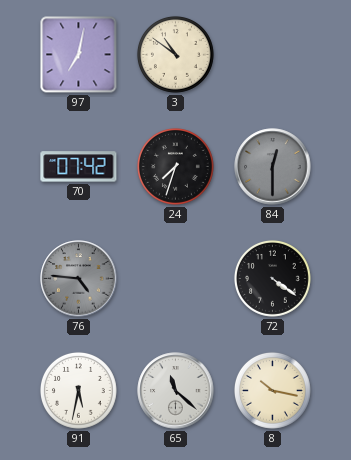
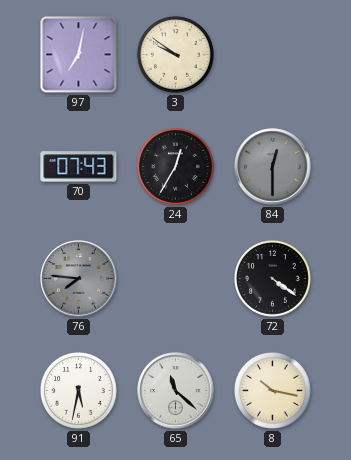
3: 10:51 -> 9:51 (175, 54)
70: 07:42 -> 07:43 (79, 167)
24: 7:33 -> 12:35 (175, 166)
76: 4:46 -> 7:46 (79, 279)
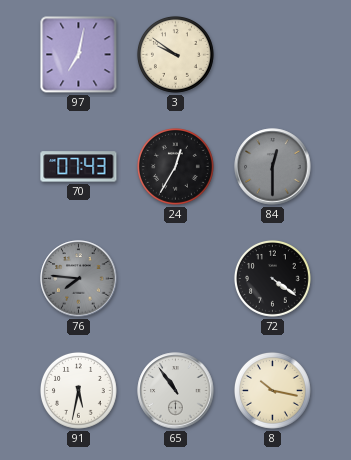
65: 11:22 -> 10:54 (176, 391)
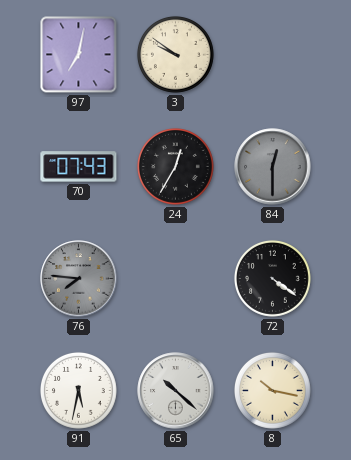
65: 10:54 -> 10:22 (176, 391)
